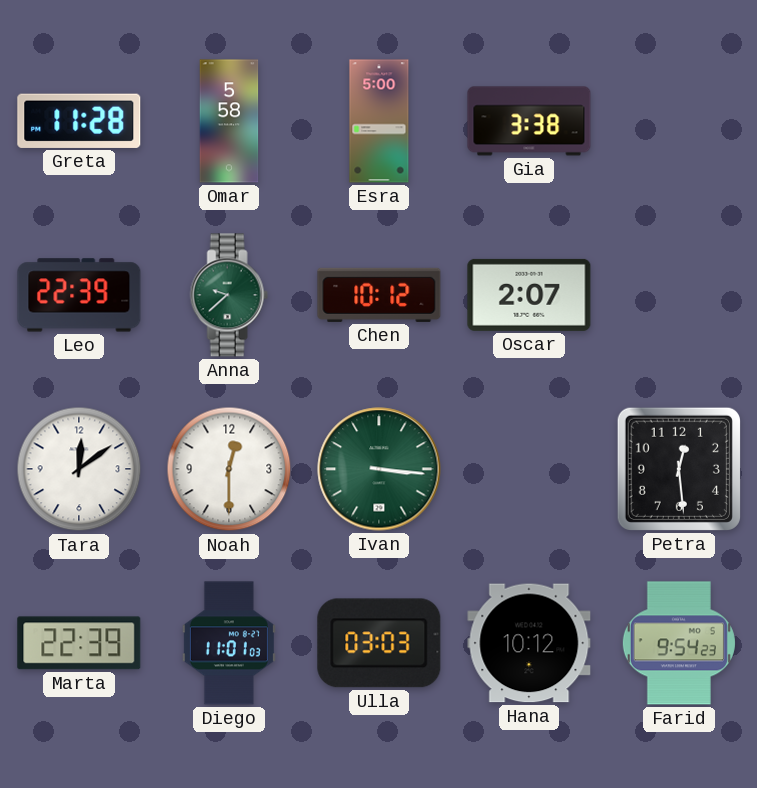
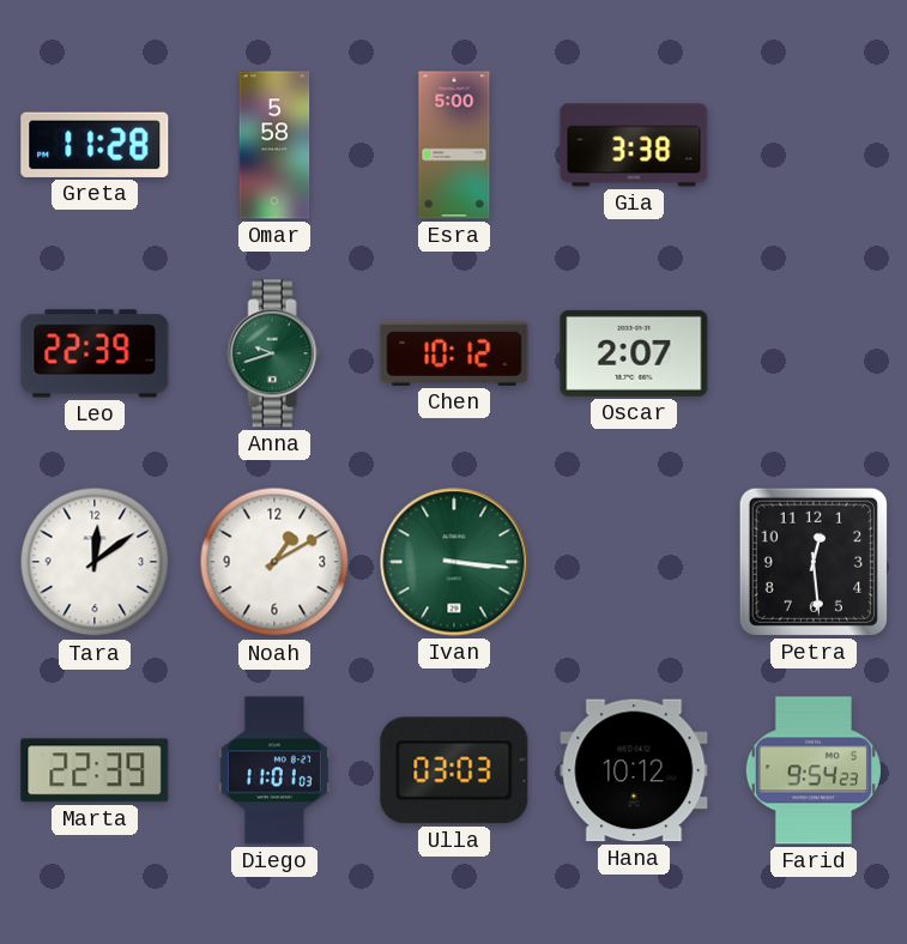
Anna: 9:38 -> 9:42 (274, 353)
Noah: 12:30 -> 1:10 (274, 562)
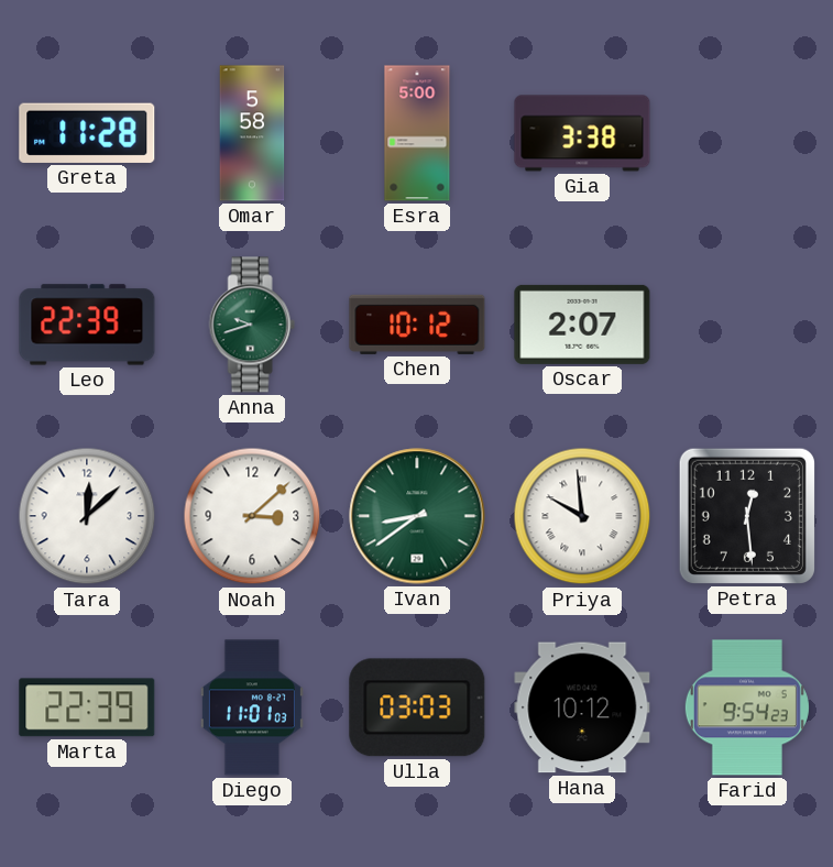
Tara: 12:09 -> 12:08 (87, 516)
Noah: 1:10 -> 3:08 (252, 516)
Ivan: 3:16 -> 8:39 (417, 516)
Priya: none -> 9:59 (582, 516)
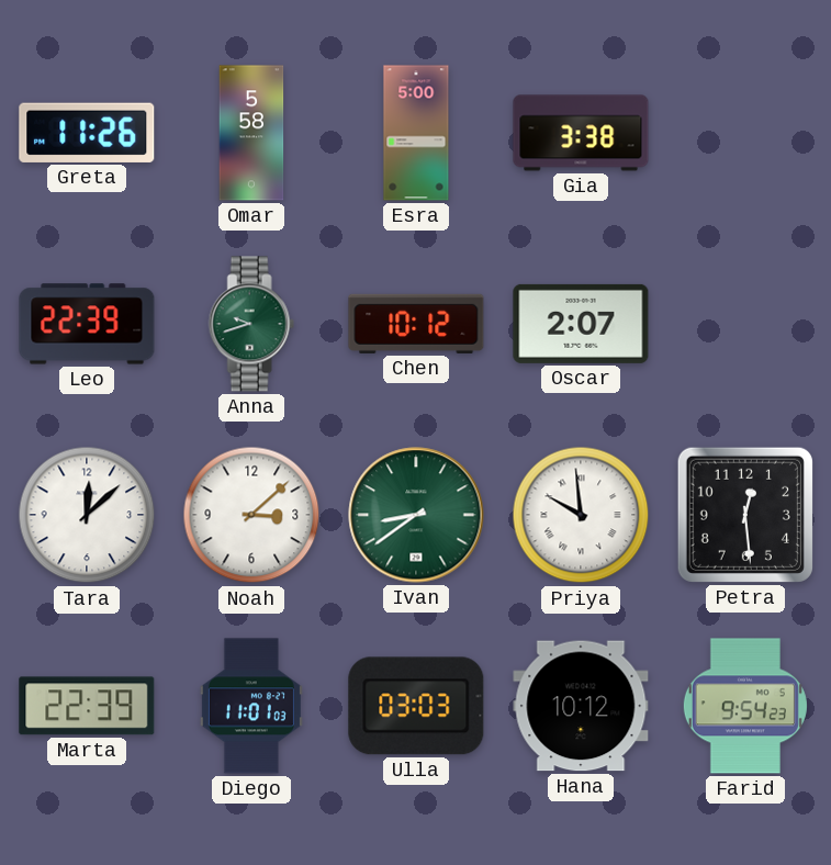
Greta: 11:28 -> 11:26 (87, 133)
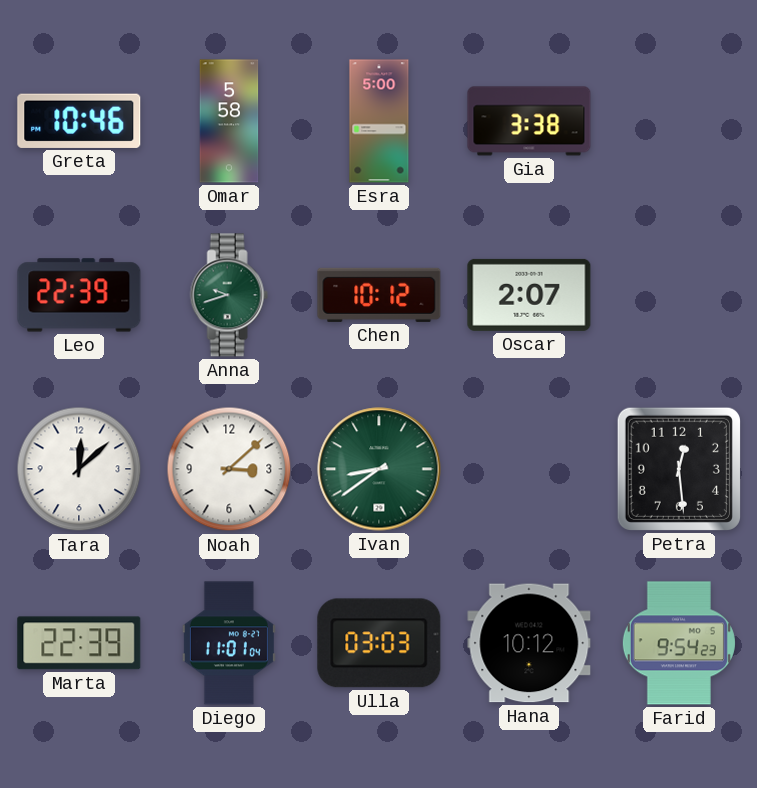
Greta: 11:26 -> 10:46 (79, 121)
Priya: 9:59 -> none (581, 515)
Diego: 11:01:03 -> 11:01:04 (229, 643)
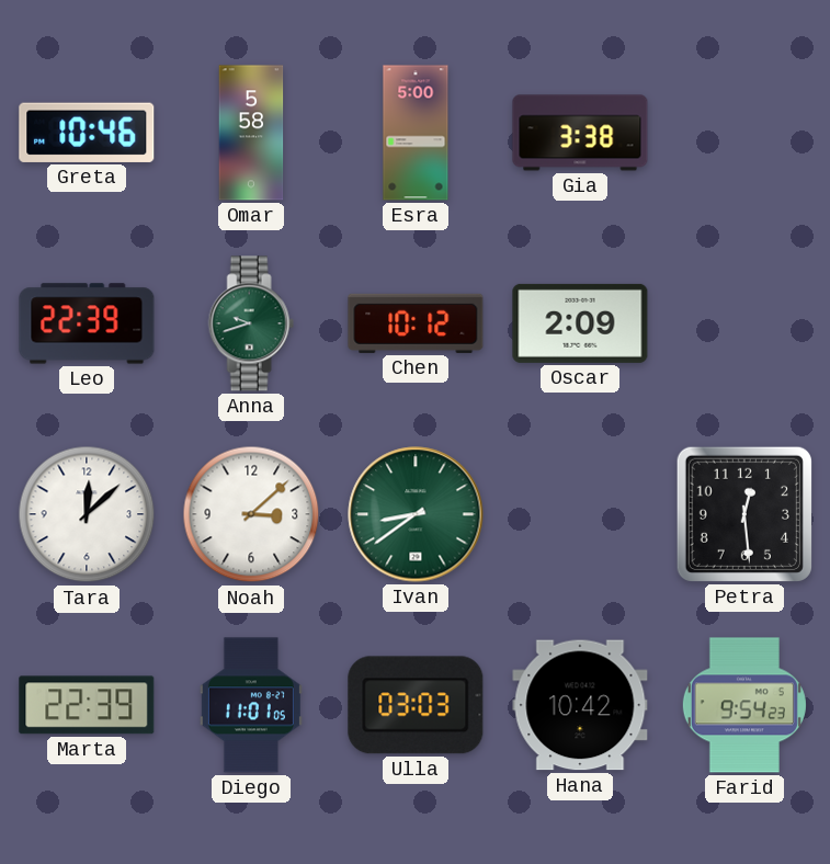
Oscar: 2:07 -> 2:09 (580, 323)
Diego: 11:01:04 -> 11:01:05 (251, 705)
Hana: 10:12 -> 10:42 (580, 705)
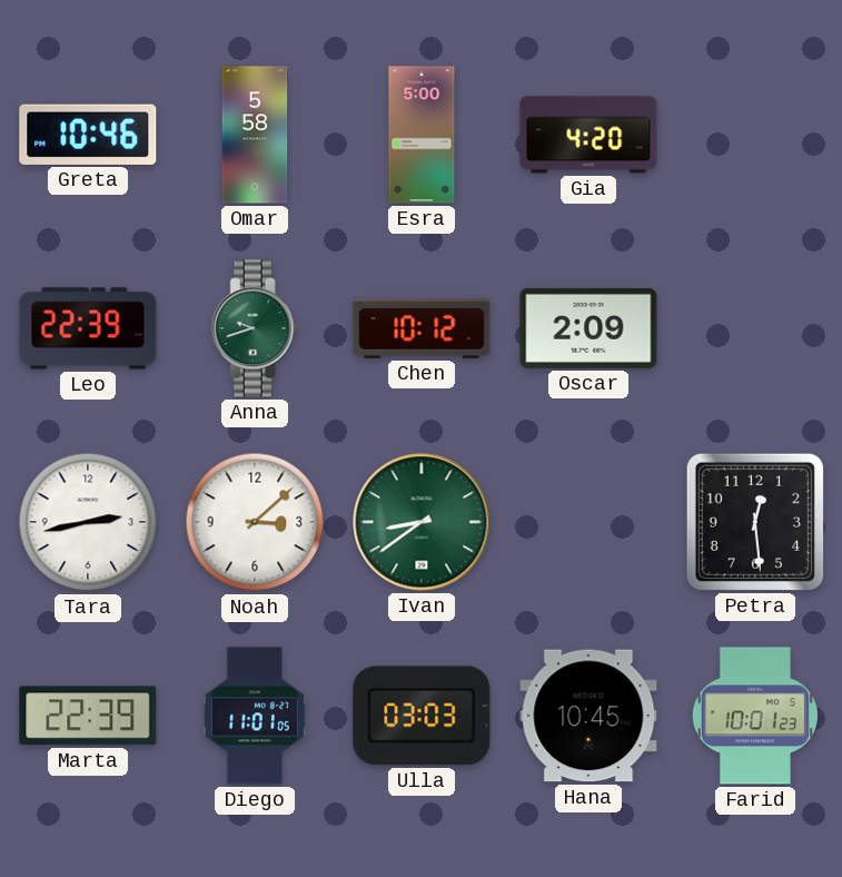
Gia: 3:38 -> 4:20 (588, 135)
Tara: 12:08 -> 2:43 (88, 522)
Hana: 10:42 -> 10:45 (588, 716)
Farid: 9:54 -> 10:01 (755, 716)
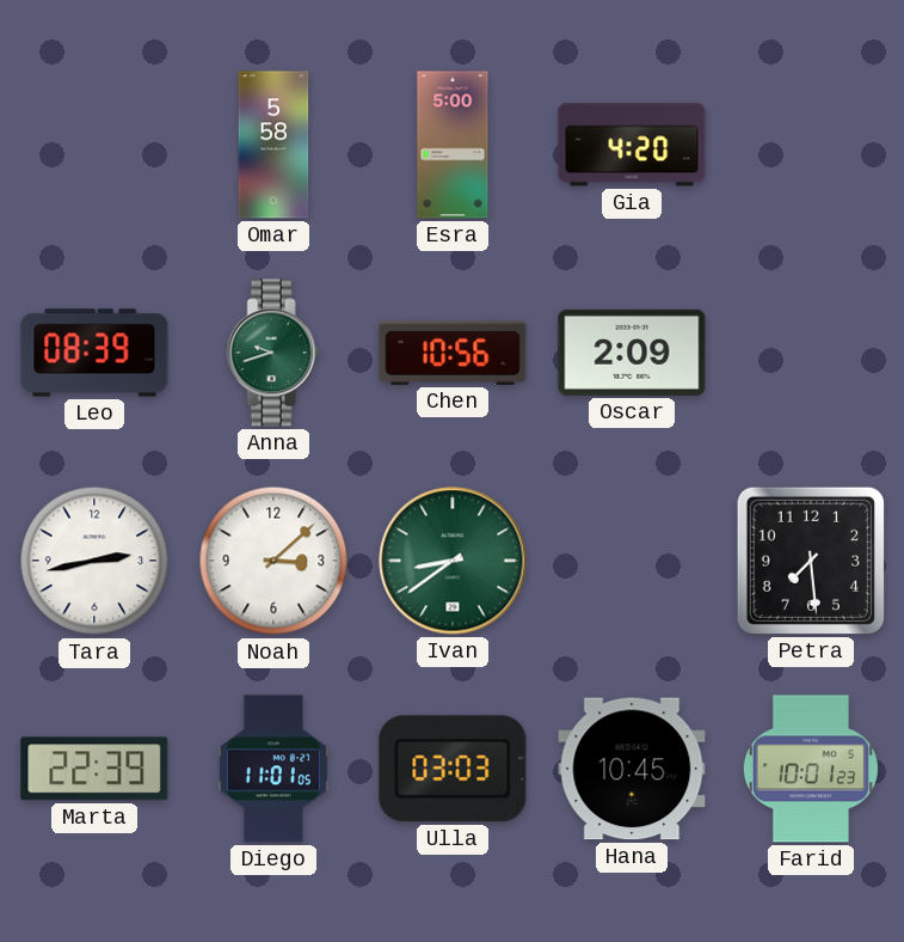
Greta: 10:46 -> none (88, 135)
Leo: 22:39 -> 08:39 (94, 353)
Chen: 10:12 -> 10:56 (453, 353)
Petra: 12:29 -> 7:29 (811, 561)
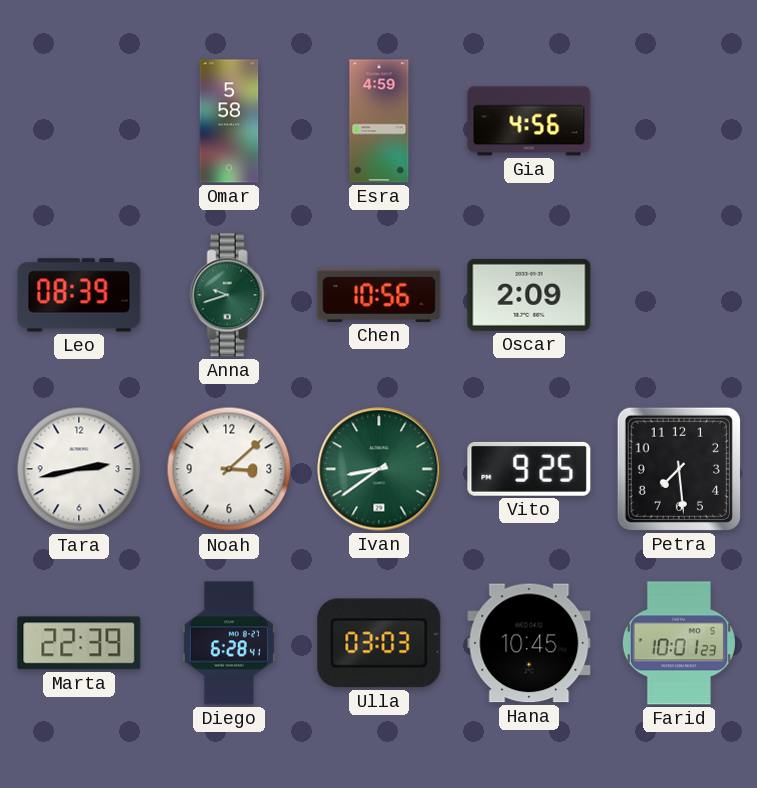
Esra: 5:00 -> 4:59 (379, 121)
Gia: 4:20 -> 4:56 (529, 121)
Vito: none -> 9:25 (529, 469)
Diego: 11:01 -> 6:28 (229, 643)
